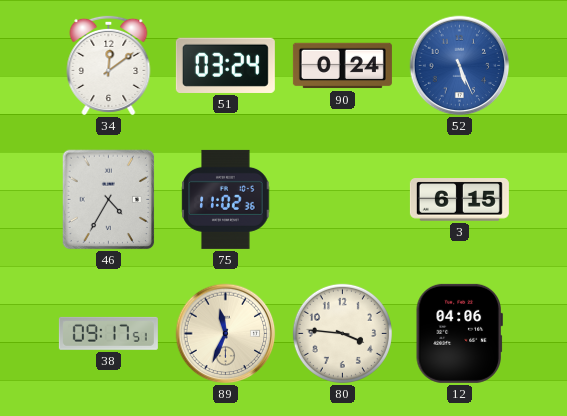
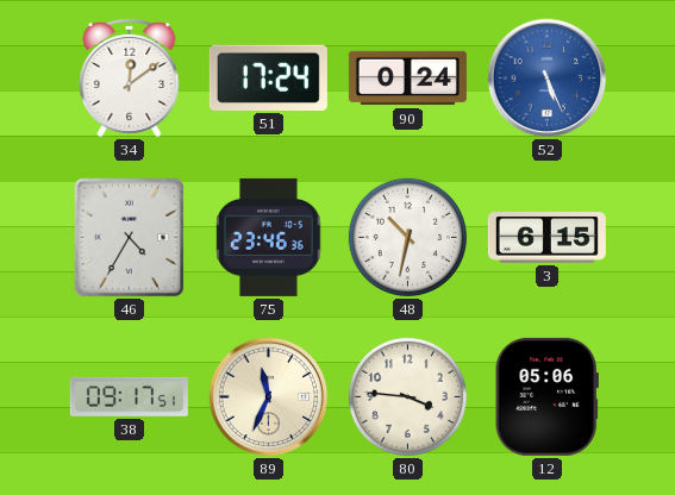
51: 03:24 -> 17:24 (268, 77)
75: 11:02 -> 23:46 (269, 237)
48: none -> 10:32 (407, 237)
12: 04:06 -> 05:06 (546, 396)
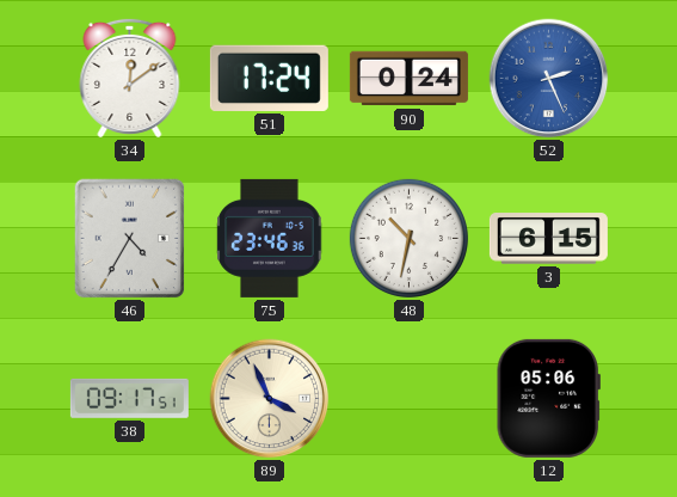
52: 5:26 -> 2:26 (549, 79)
89: 11:34 -> 3:56 (270, 399)
80: 3:46 -> none (407, 396)
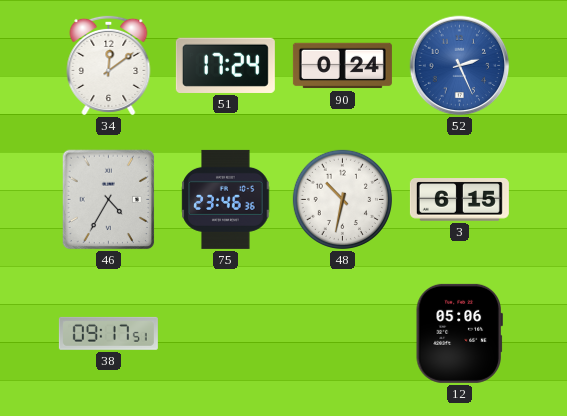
89: 3:56 -> none (270, 399)
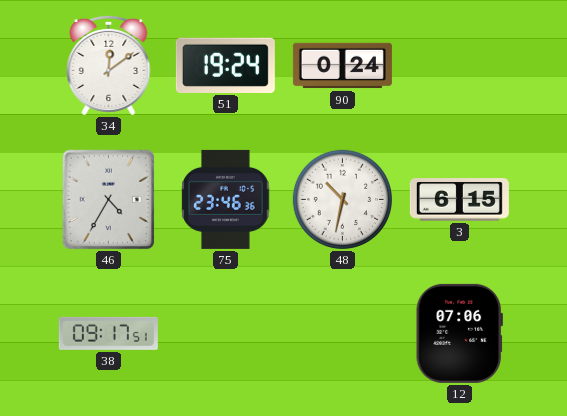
51: 17:24 -> 19:24 (225, 65)
52: 2:26 -> none (460, 66)
12: 05:06 -> 07:06 (459, 333)
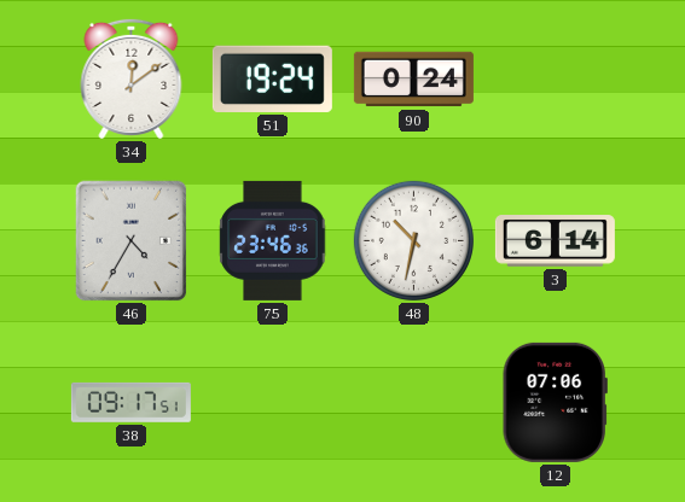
3: 6:15 -> 6:14 (555, 241)
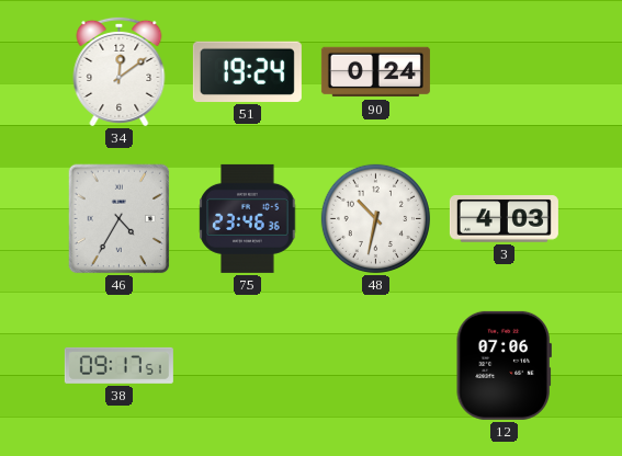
3: 6:14 -> 4:03 (504, 219)
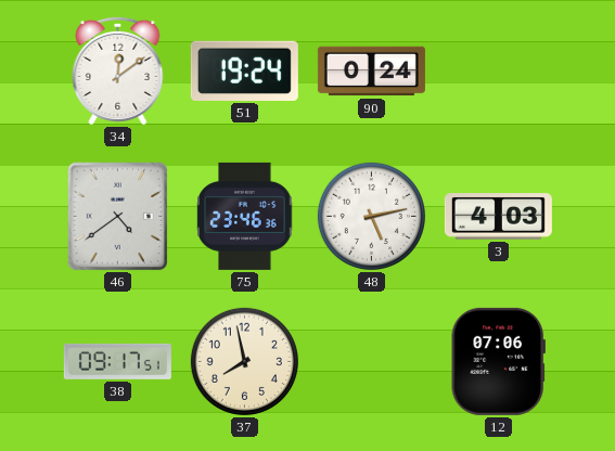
46: 4:35 -> 4:39 (118, 217)
48: 10:32 -> 5:13 (371, 216)
37: none -> 7:58 (244, 361)
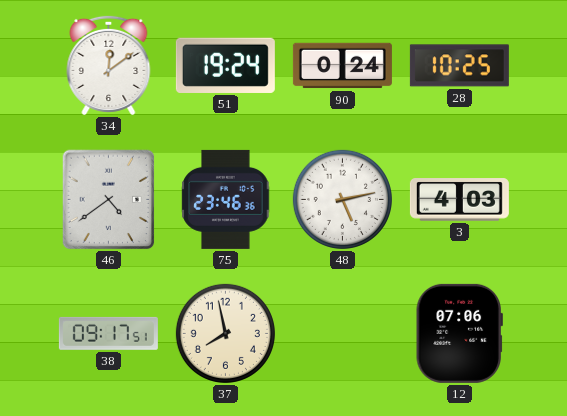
28: none -> 10:25 (459, 66)
